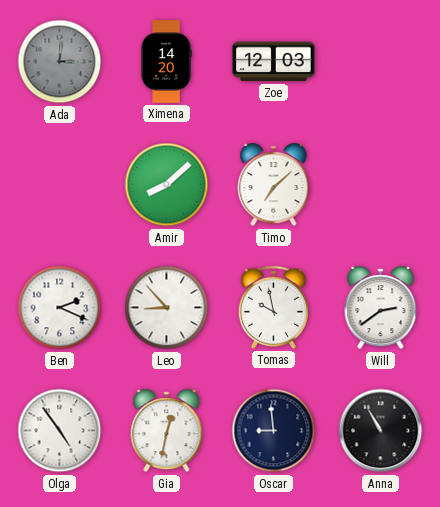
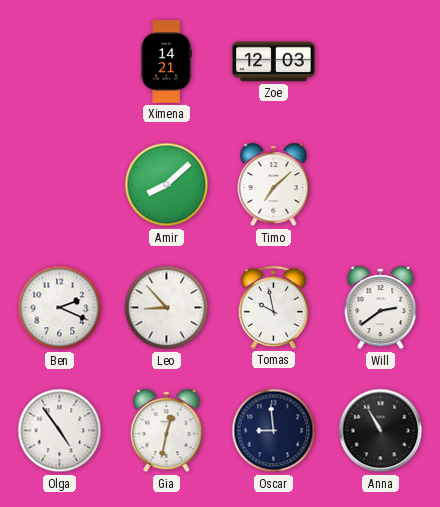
Ada: 3:01 -> none (60, 62)
Ximena: 14:20 -> 14:21 (166, 62)
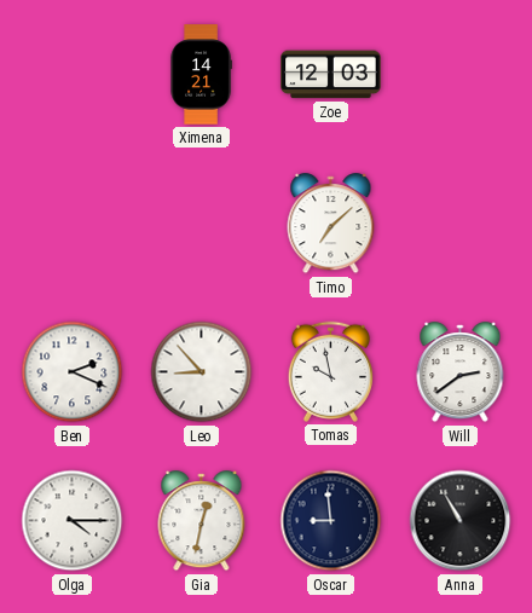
Amir: 8:08 -> none (167, 185)
Olga: 4:54 -> 4:15 (73, 521)
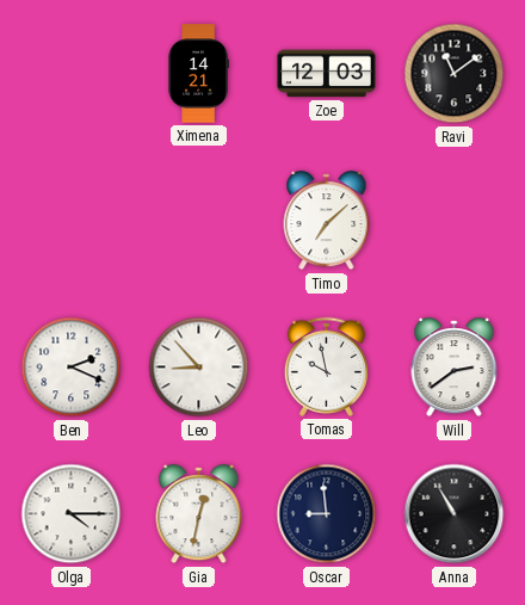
Ravi: none -> 11:09 (455, 74)
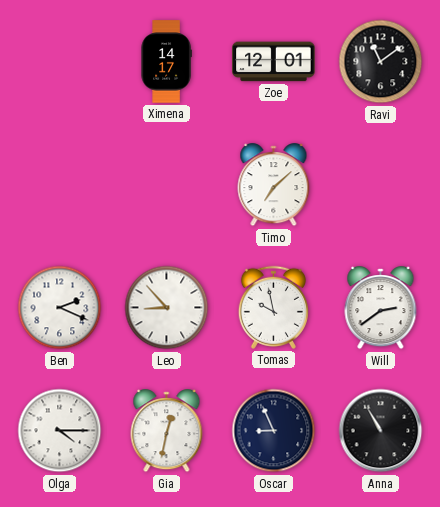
Ximena: 14:21 -> 14:17 (166, 62)
Zoe: 12:03 -> 12:01 (274, 62)
Oscar: 8:59 -> 8:56 (274, 431)
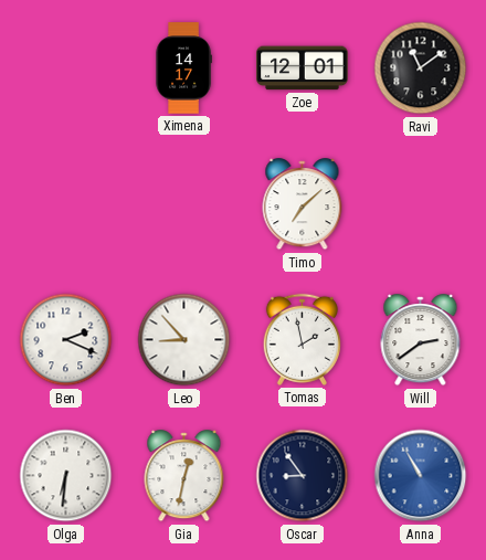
Tomas: 9:58 -> 1:58 (302, 339)
Olga: 4:15 -> 6:31 (66, 476)
Oscar: 8:56 -> 8:54 (303, 476)
Anna dial: black -> blue (421, 476)
